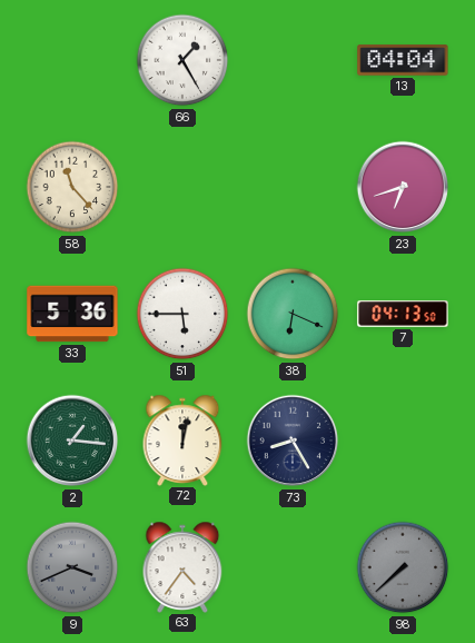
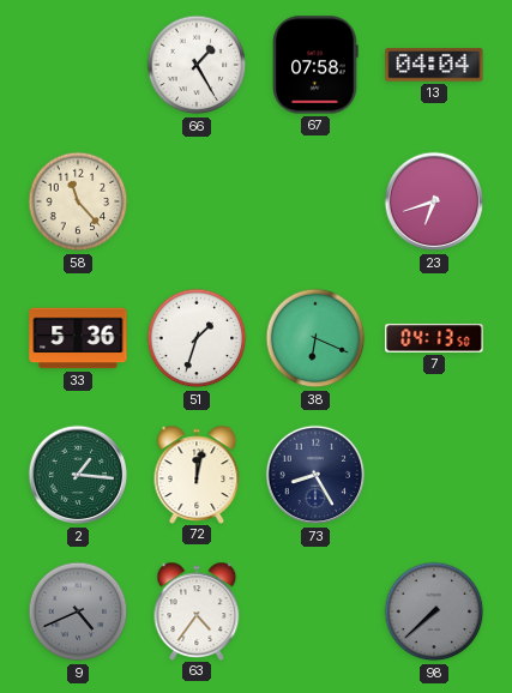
67: none -> 07:58 (315, 65)
51: 5:45 -> 1:33 (197, 338)
9: 3:41 -> 4:41 (78, 611)
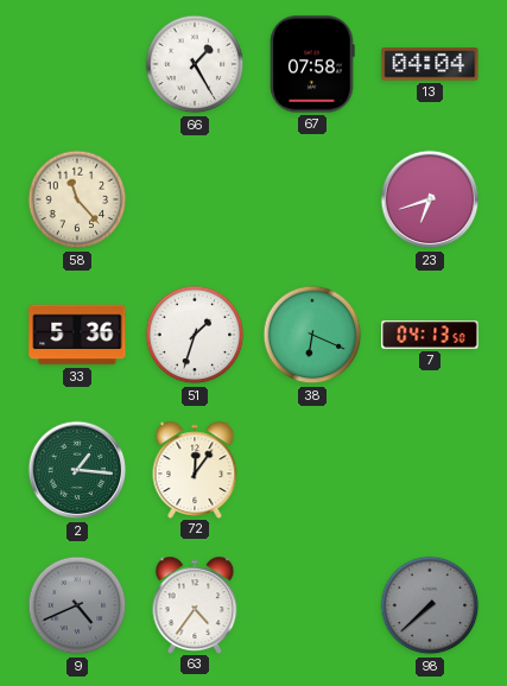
72: 12:02 -> 12:06 (195, 469)
73: 8:25 -> none (315, 475)
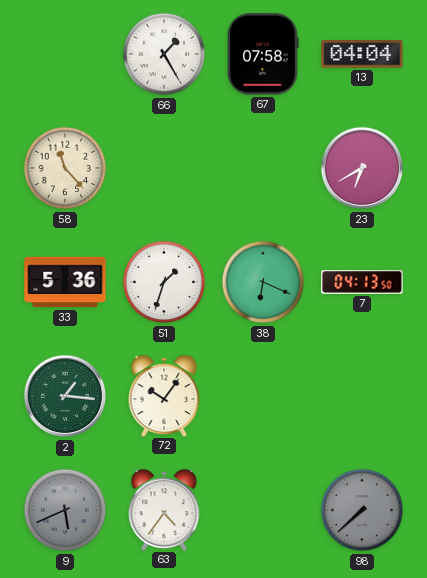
23: 6:42 -> 6:40 (362, 168)
72: 12:06 -> 10:06 (164, 395)
9: 4:41 -> 5:41 (65, 510)
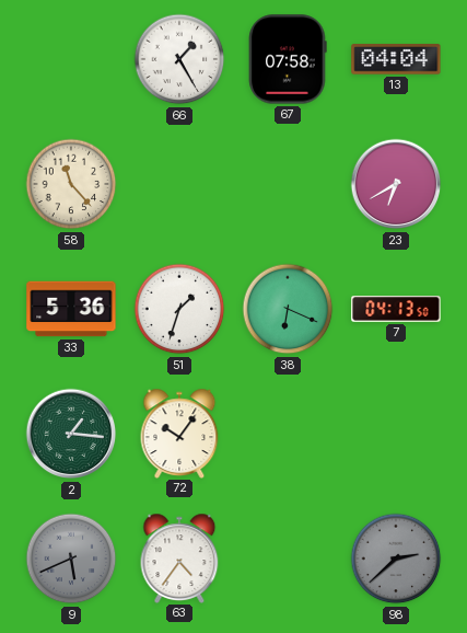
98: 7:38 -> 2:38 (396, 559)
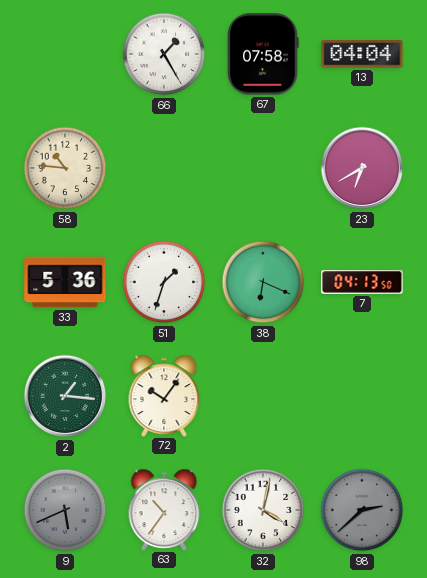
58: 11:23 -> 10:46 (65, 168)
63: 4:36 -> 10:36 (164, 509)
32: none -> 4:02 (263, 510)
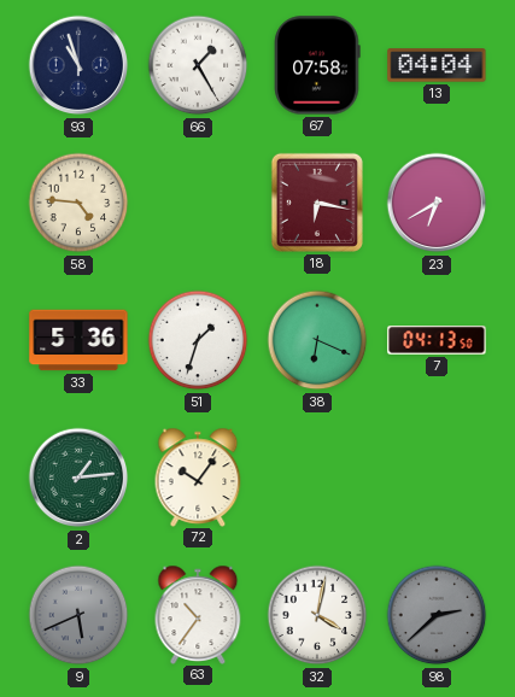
93: none -> 10:57 (78, 65)
58: 10:46 -> 4:46 (78, 203)
18: none -> 6:17 (317, 203)
2: 1:16 -> 1:14 (78, 478)
